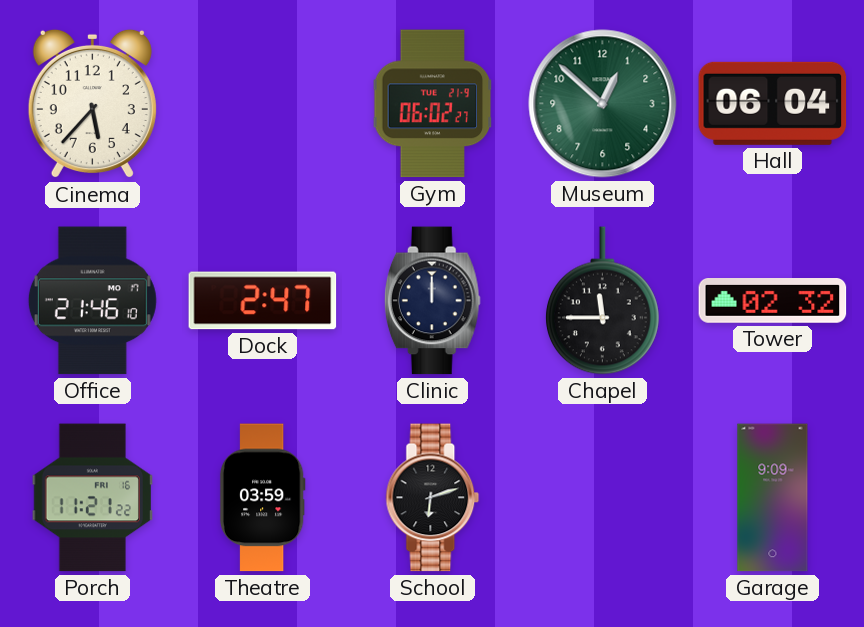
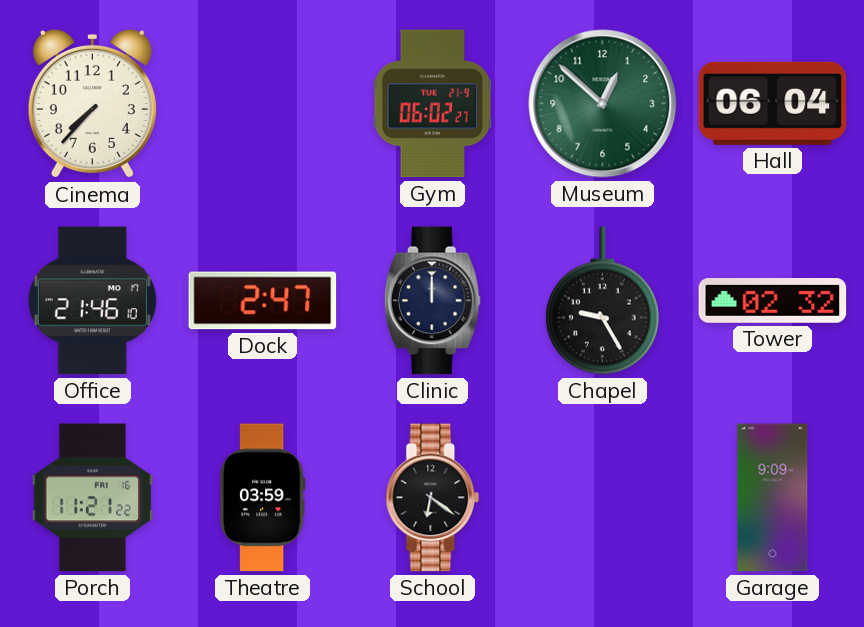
Cinema: 5:37 -> 7:37 (92, 104)
Chapel: 11:45 -> 9:25 (602, 301)
School: 6:12 -> 6:21 (433, 498)
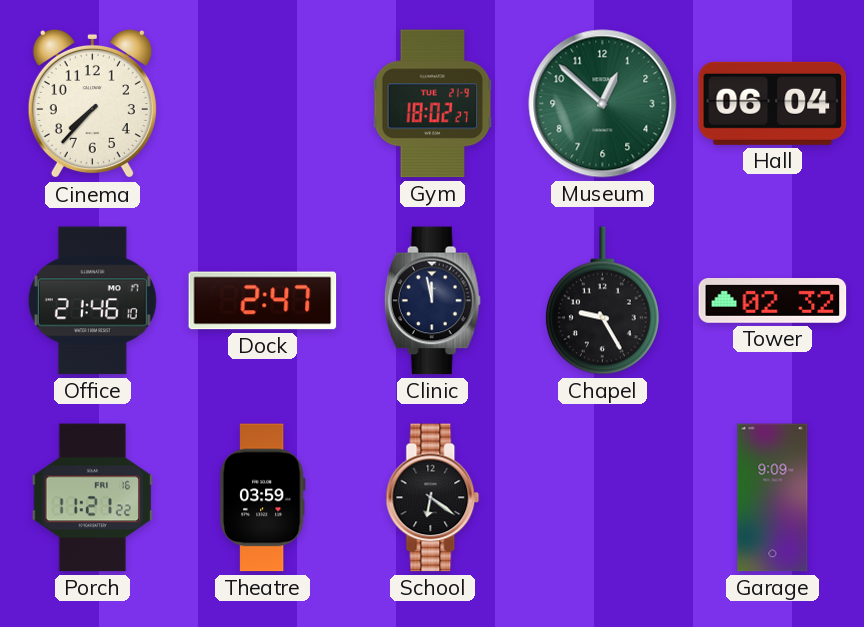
Gym: 06:02 -> 18:02 (433, 104)
Clinic: 12:00 -> 11:58 (432, 301)
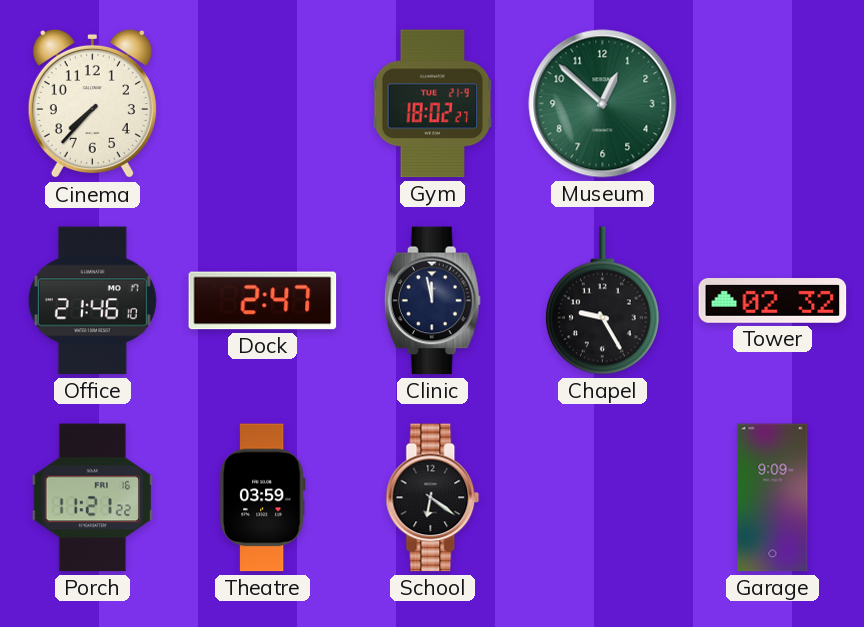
Hall: 06:04 -> none (773, 103)
